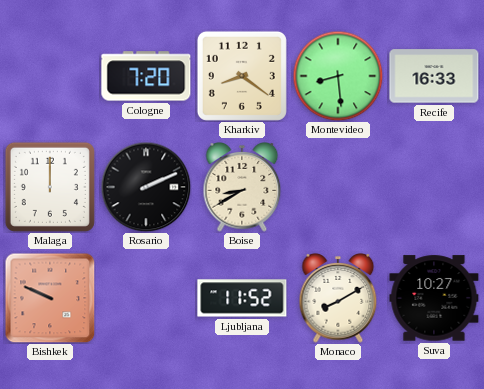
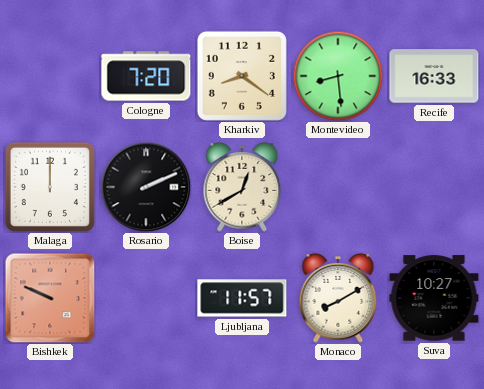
Boise: 8:40 -> 12:40 (242, 188)
Ljubljana: 11:52 -> 11:57 (242, 298)
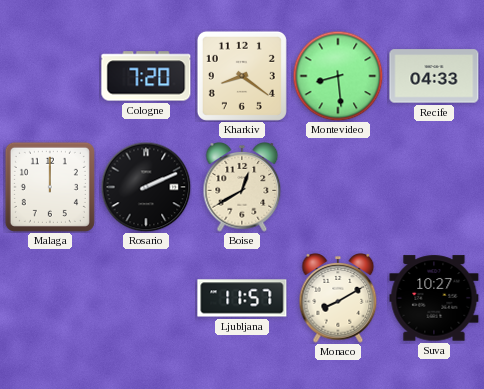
Recife: 16:33 -> 04:33 (434, 76)
Bishkek: 9:49 -> none (50, 298)
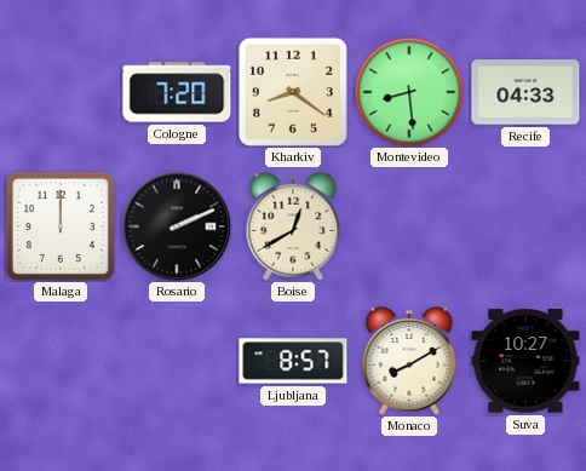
Ljubljana: 11:57 -> 8:57 (293, 361)
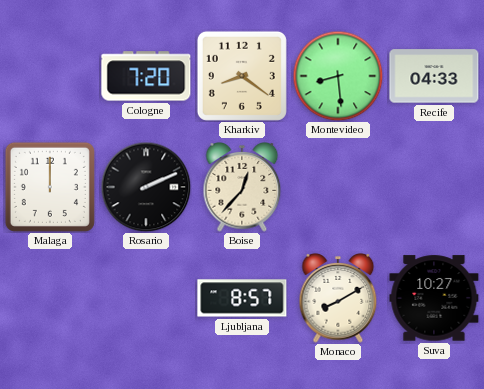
Boise: 12:40 -> 12:37 (242, 188)
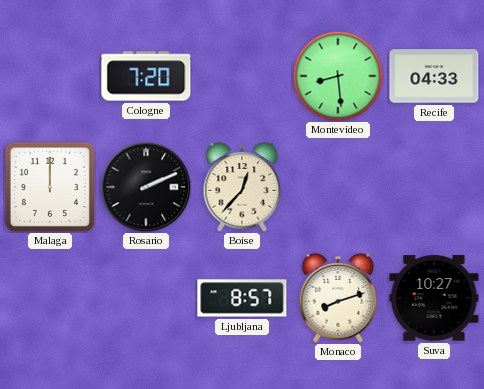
Kharkiv: 8:21 -> none (242, 76)
Monaco: 8:10 -> 8:12 (338, 299)
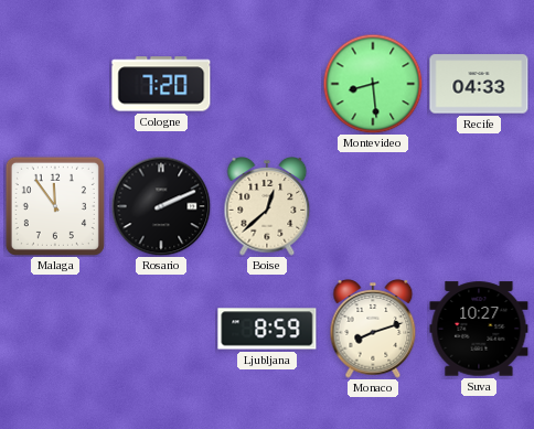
Malaga: 12:00 -> 11:54 (55, 206)
Boise: 12:37 -> 12:38 (267, 207)
Ljubljana: 8:57 -> 8:59 (267, 329)
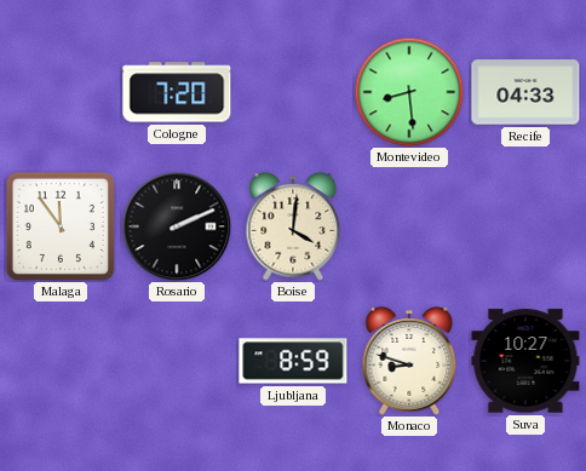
Boise: 12:38 -> 4:01 (293, 228)
Monaco: 8:12 -> 8:48 (409, 362)
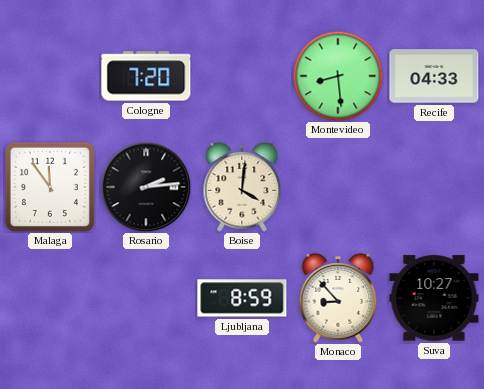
Rosario: 2:11 -> 2:14 (146, 187)
Monaco: 8:48 -> 8:53 (338, 299)
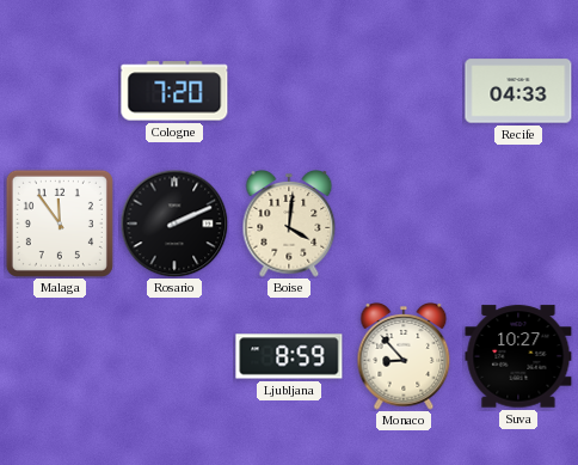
Montevideo: 8:29 -> none (338, 76)
Rosario: 2:14 -> 2:11 (174, 224)
